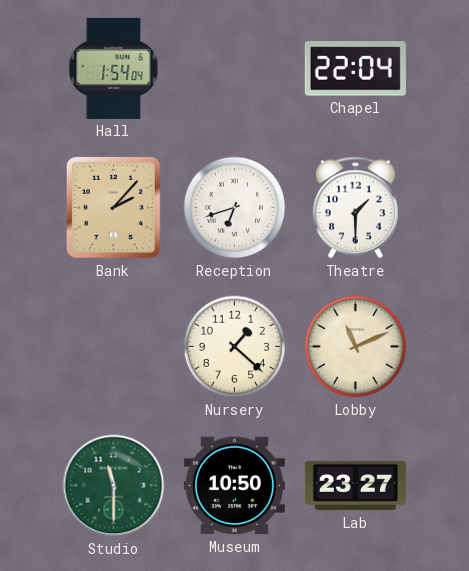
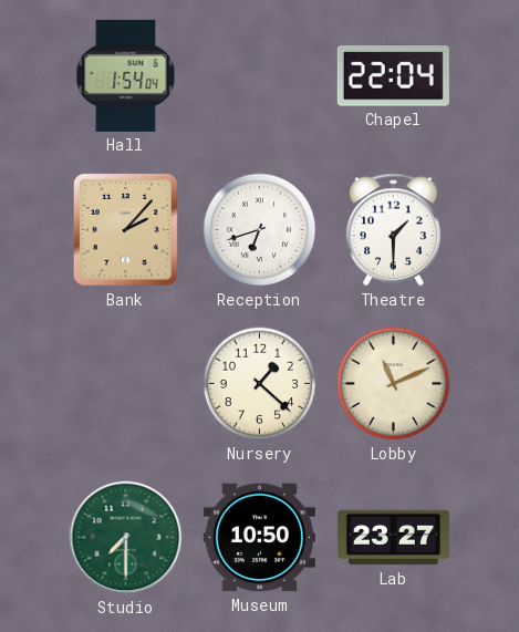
Studio: 11:30 -> 7:30 (126, 538)
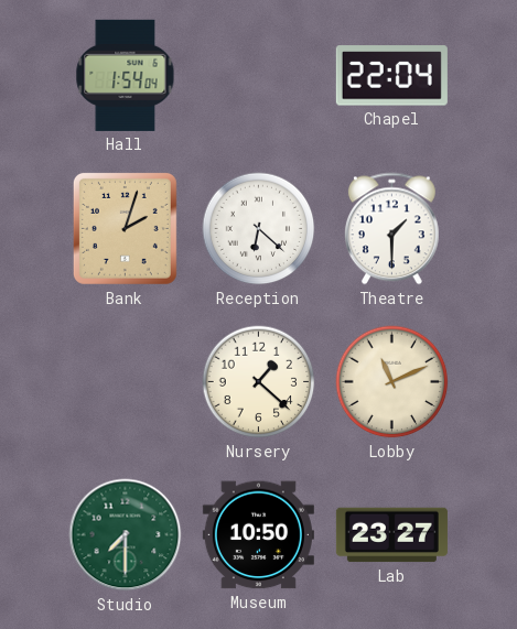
Bank: 2:07 -> 2:03 (125, 228)
Reception: 6:42 -> 6:22 (259, 229)
